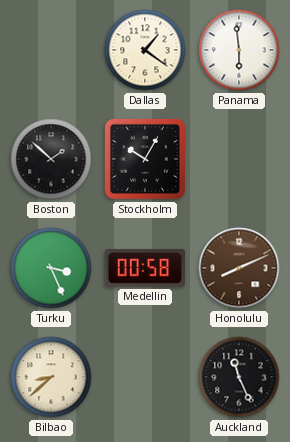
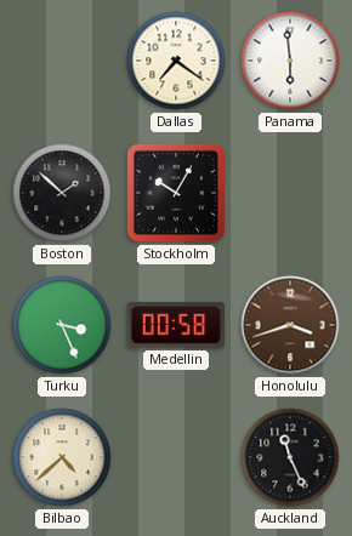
Dallas: 1:21 -> 7:21 (176, 61)
Honolulu: 8:11 -> 3:42 (290, 325)
Bilbao: 8:38 -> 4:38 (62, 457)
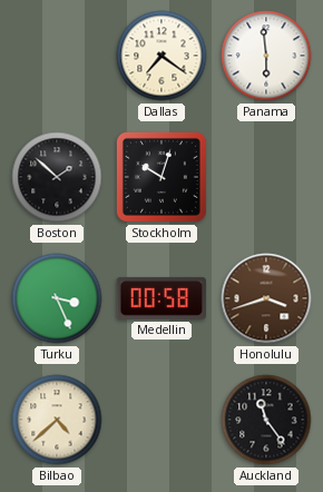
Stockholm: 10:05 -> 10:03 (161, 177)
Auckland: 11:26 -> 11:24 (266, 420)
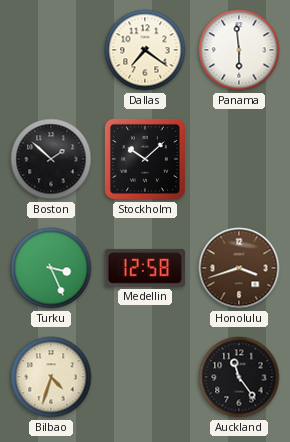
Stockholm: 10:03 -> 10:08 (145, 159)
Medellin: 00:58 -> 12:58 (144, 268)
Bilbao: 4:38 -> 4:33 (51, 377)
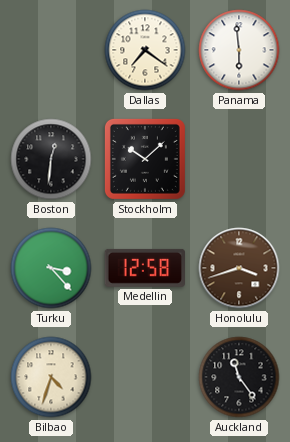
Boston: 1:52 -> 12:31 (51, 159)
Turku: 3:26 -> 3:23 (51, 268)
